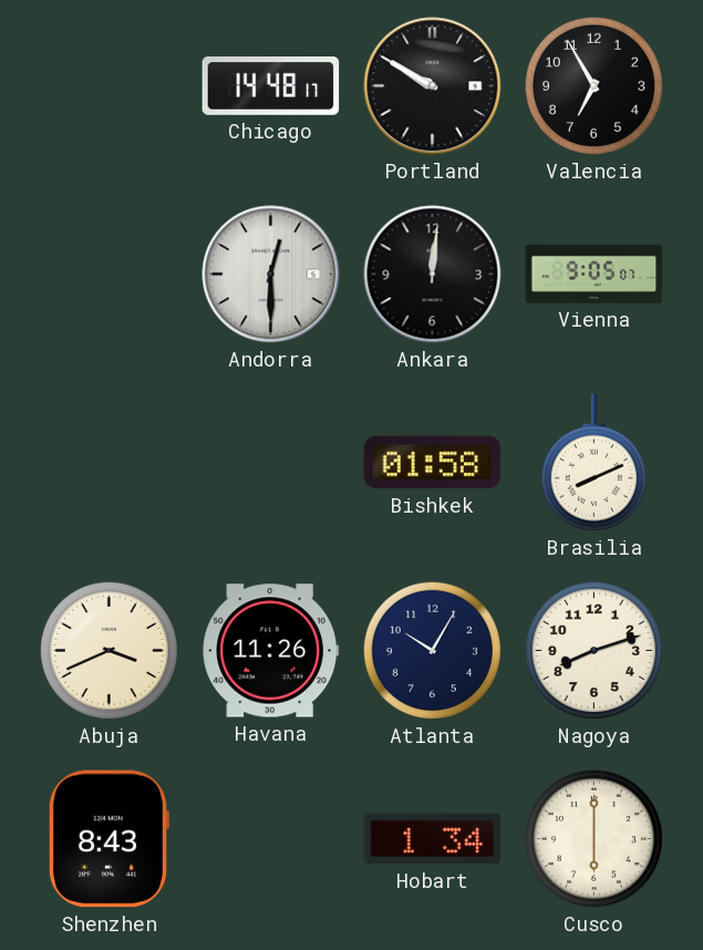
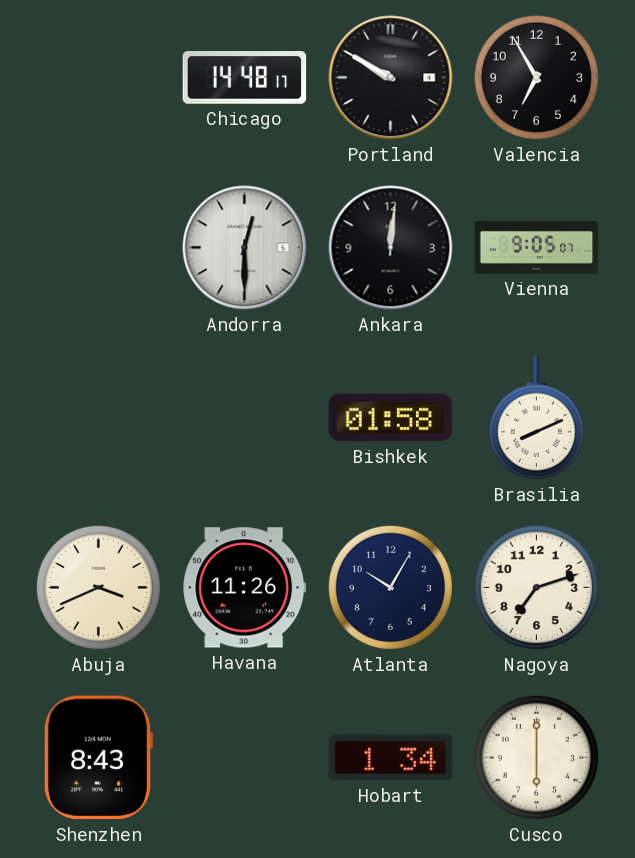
Nagoya: 8:12 -> 7:12 (536, 587)
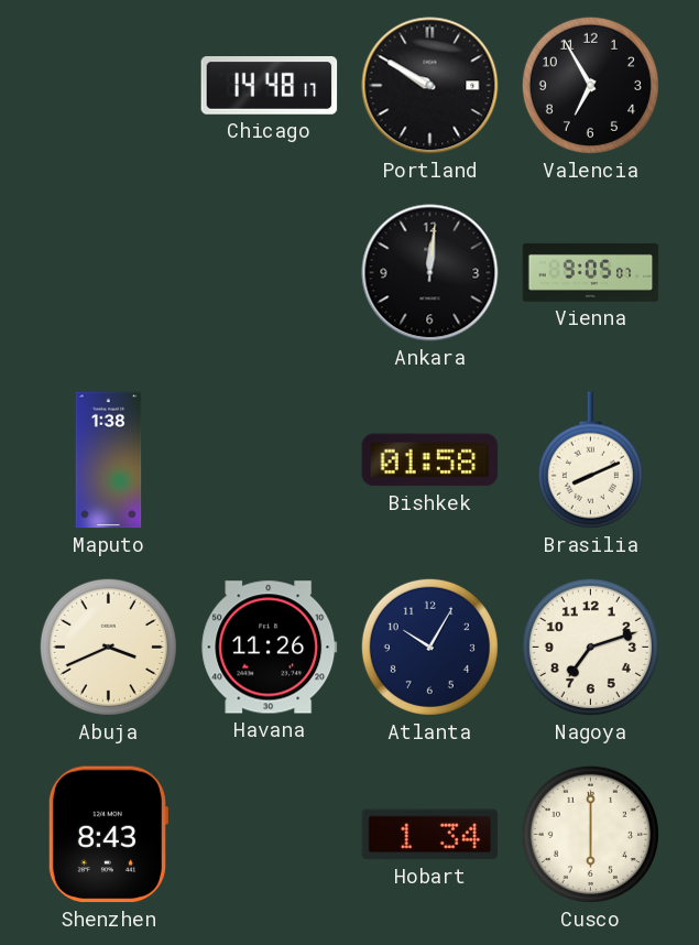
Andorra: 12:30 -> none (245, 248)
Maputo: none -> 1:38 (109, 460)
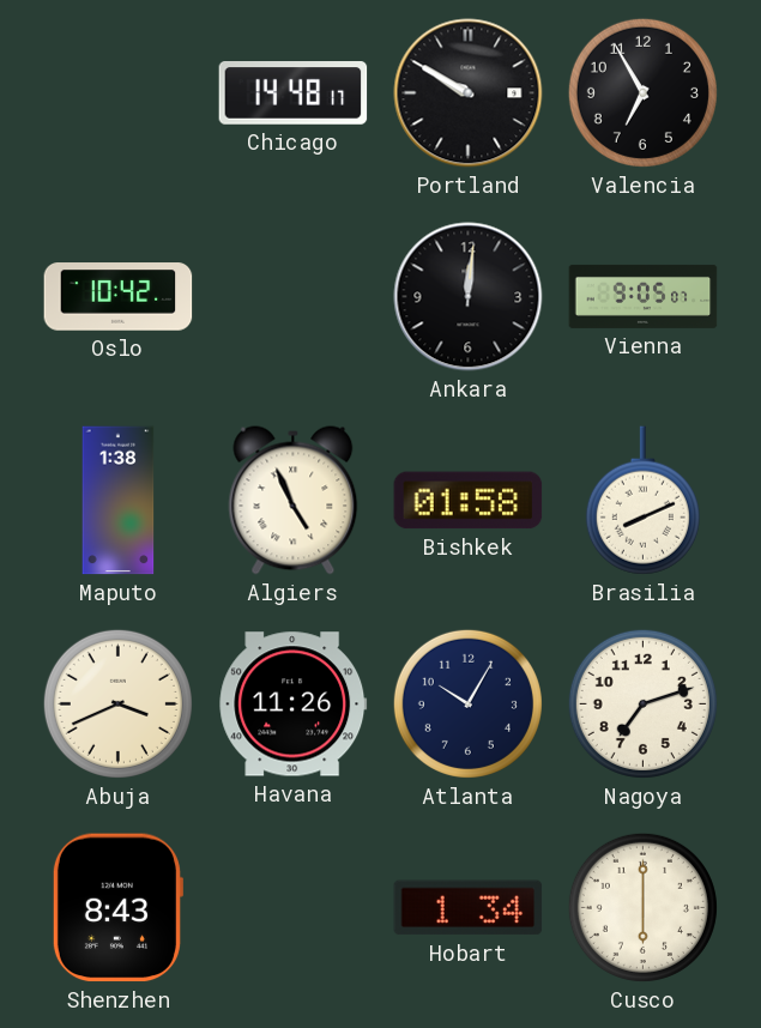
Oslo: none -> 10:42 (119, 297)
Algiers: none -> 4:56 (294, 501)
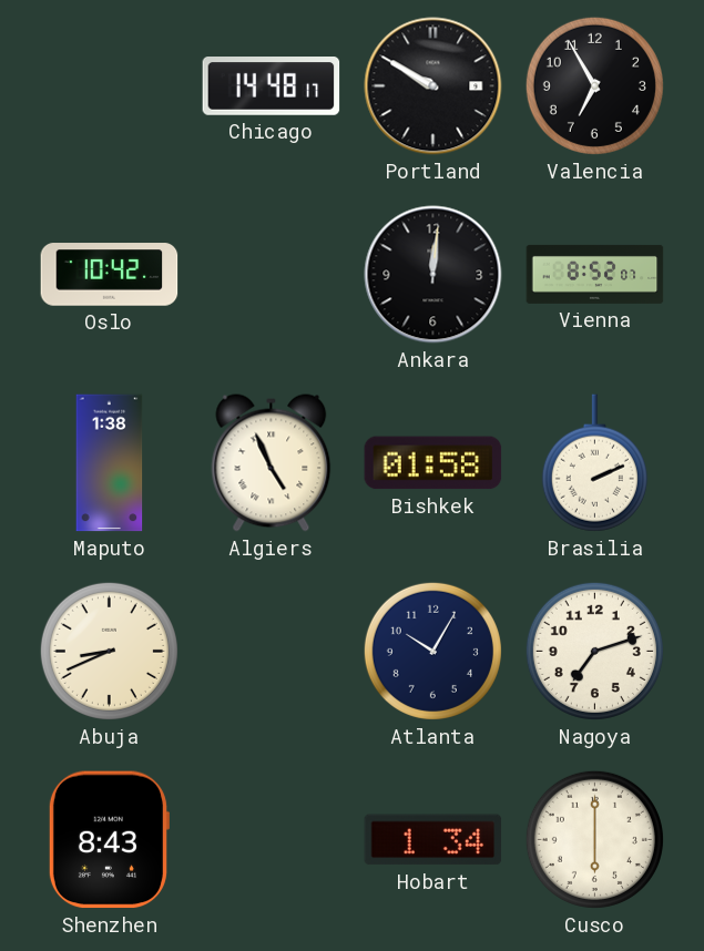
Vienna: 9:05 -> 8:52 (595, 274)
Brasilia: 8:11 -> 2:11 (594, 463)
Abuja: 3:41 -> 8:41 (109, 651)
Havana: 11:26 -> none (294, 705)
